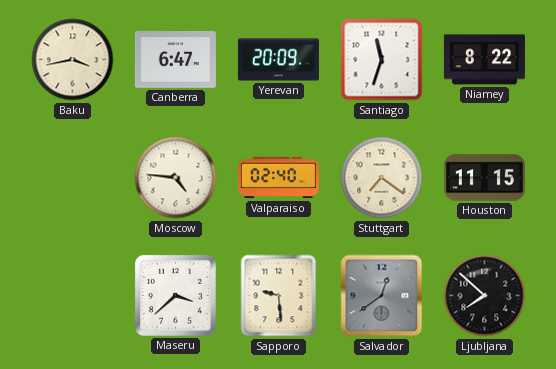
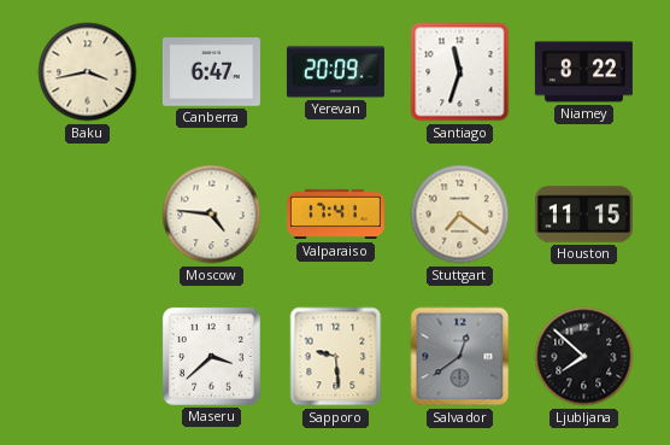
Valparaiso: 02:40 -> 17:41 (335, 215)
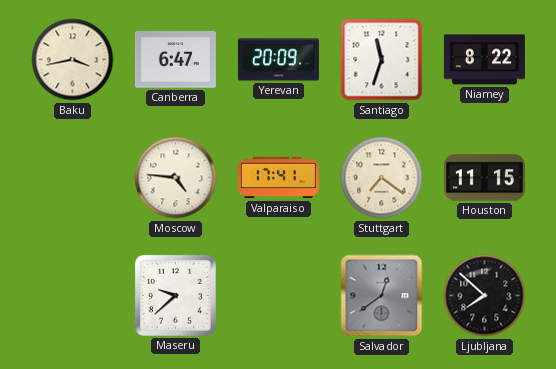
Maseru: 3:38 -> 9:38 (175, 295)
Sapporo: 9:29 -> none (336, 357)
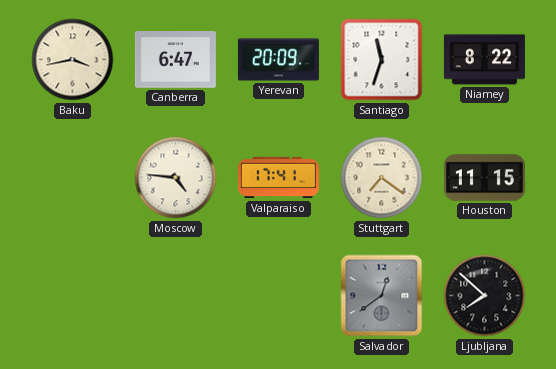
Maseru: 9:38 -> none (175, 295)
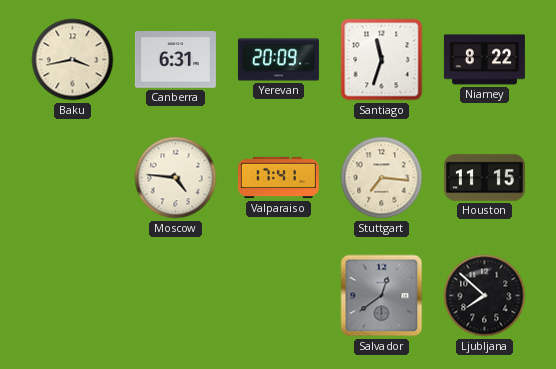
Canberra: 6:47 -> 6:31 (175, 60)
Stuttgart: 7:21 -> 7:16 (382, 178)
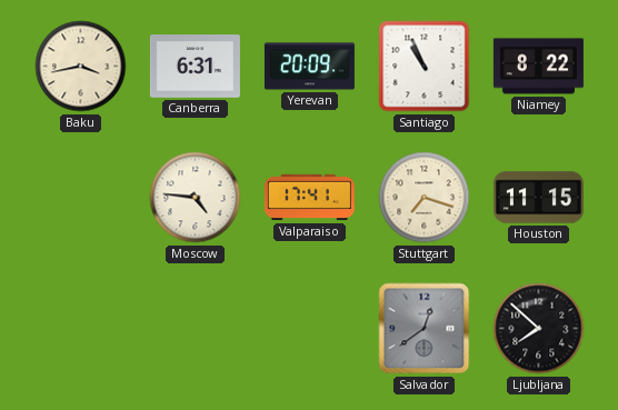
Santiago: 11:33 -> 10:56 (425, 67)
Stuttgart: 7:16 -> 7:18 (425, 198)
